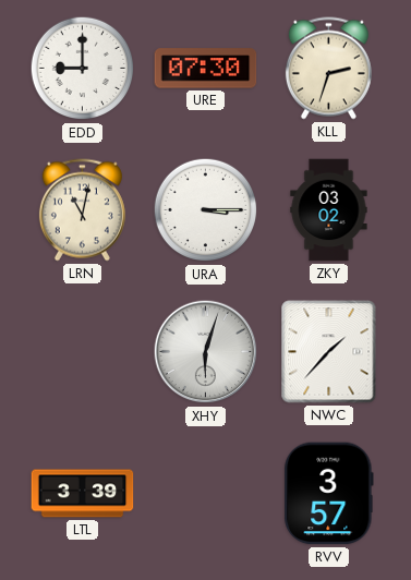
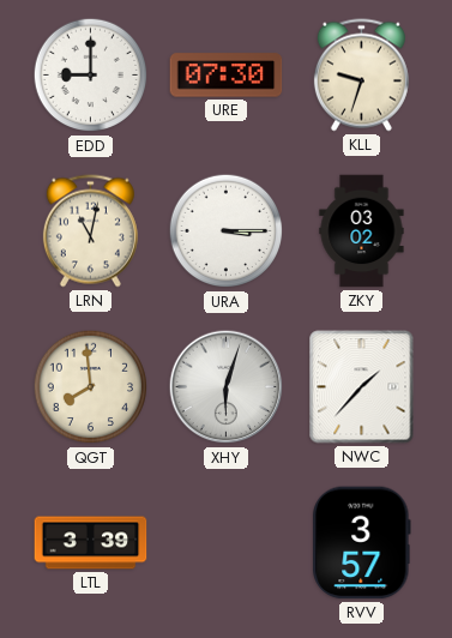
KLL: 2:33 -> 9:33 (361, 76)
QGT: none -> 7:59 (91, 387)
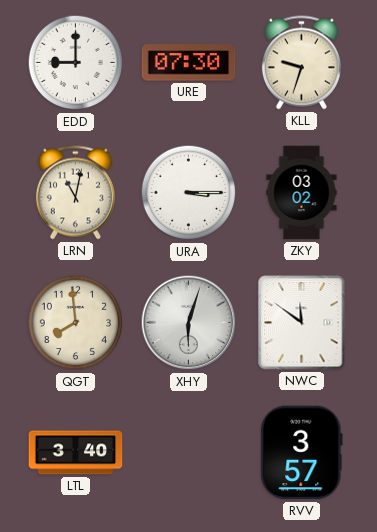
NWC: 1:37 -> 11:51 (302, 323)
LTL: 3:39 -> 3:40 (76, 453)
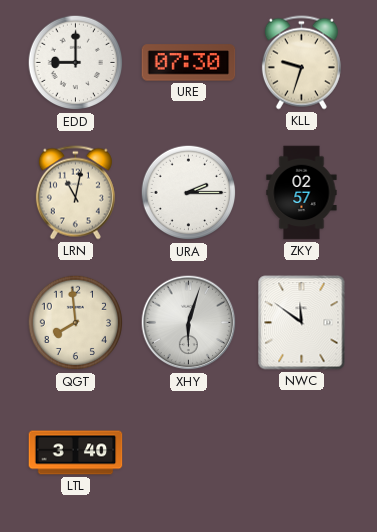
URA: 3:15 -> 2:15 (189, 193)
ZKY: 03:02 -> 02:57 (302, 193)
RVV: 3:57 -> none (302, 453)
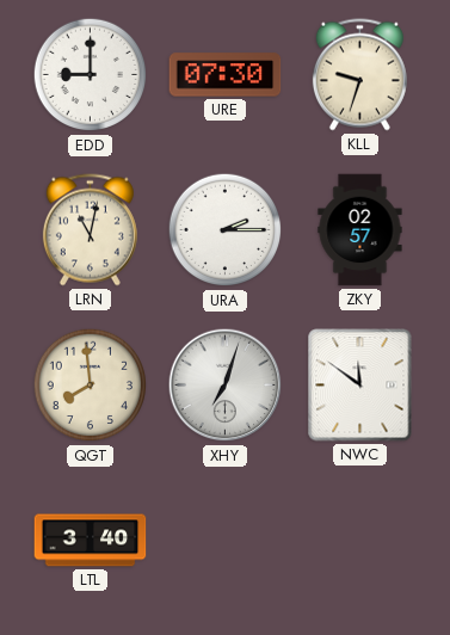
XHY: 6:03 -> 7:03 (226, 386)
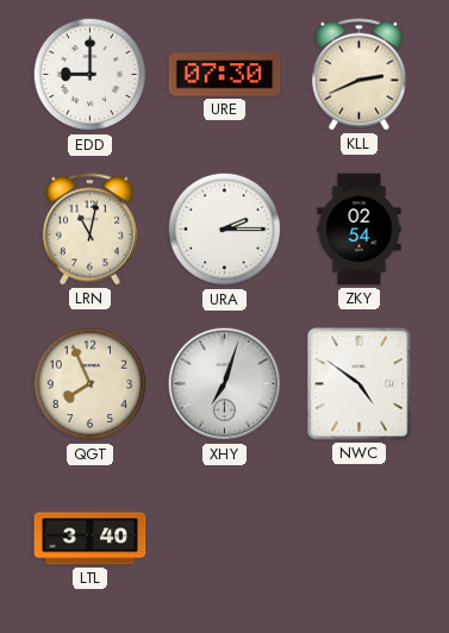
KLL: 9:33 -> 2:41 (358, 75)
ZKY: 02:57 -> 02:54 (360, 230)
QGT: 7:59 -> 7:56 (91, 384)
NWC: 11:51 -> 4:51 (360, 384)
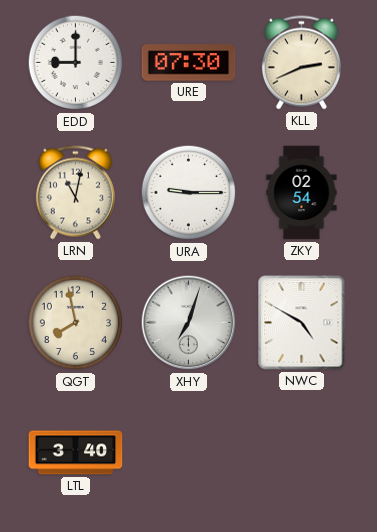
URA: 2:15 -> 9:15 (189, 193)
QGT: 7:56 -> 7:58 (76, 323)
NWC: 4:51 -> 4:50 (302, 323)
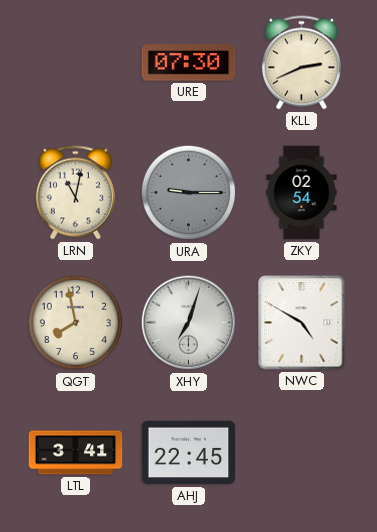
EDD: 9:00 -> none (76, 63)
URA dial: white -> grey (189, 193)
LTL: 3:40 -> 3:41 (76, 453)
AHJ: none -> 22:45 (189, 453)
